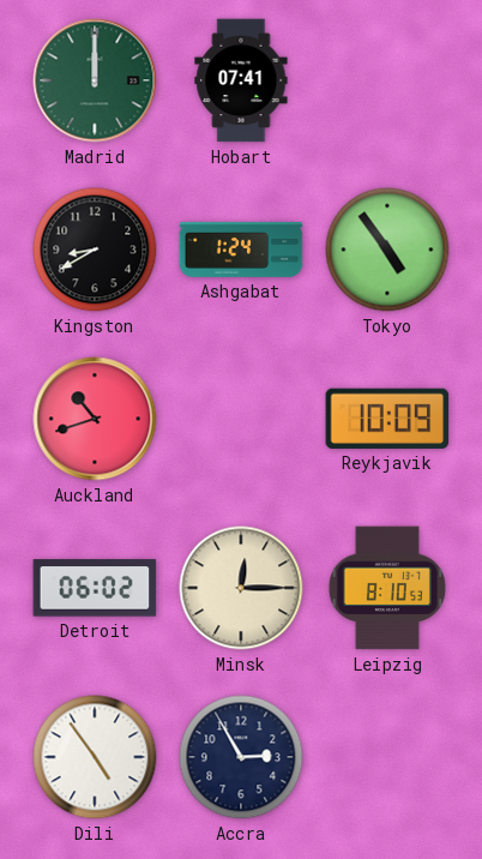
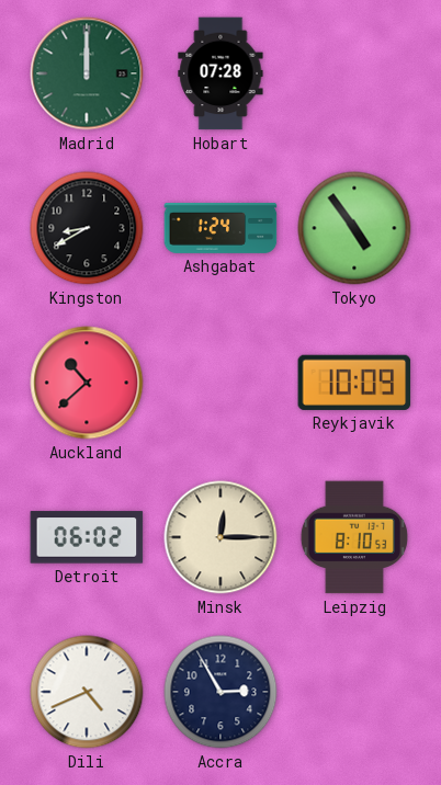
Hobart: 07:41 -> 07:28 (220, 73)
Auckland: 10:42 -> 10:38 (87, 383)
Dili: 4:54 -> 4:41 (87, 692)
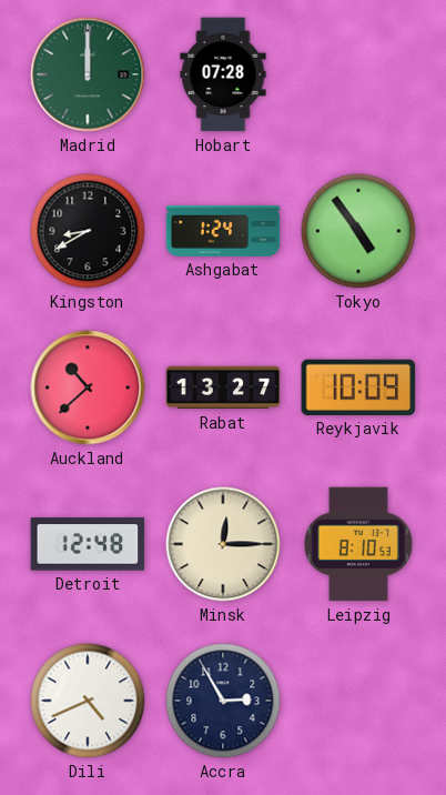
Rabat: none -> 13:27 (223, 388)
Detroit: 06:02 -> 12:48 (88, 544)
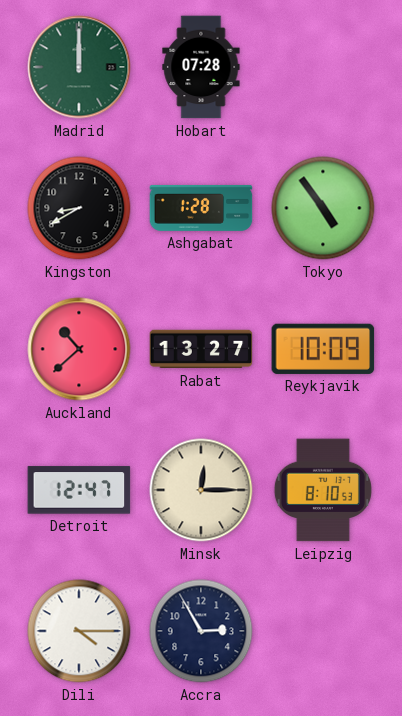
Ashgabat: 1:24 -> 1:28 (201, 208)
Detroit: 12:48 -> 12:47 (79, 490)
Dili: 4:41 -> 4:15 (79, 631)
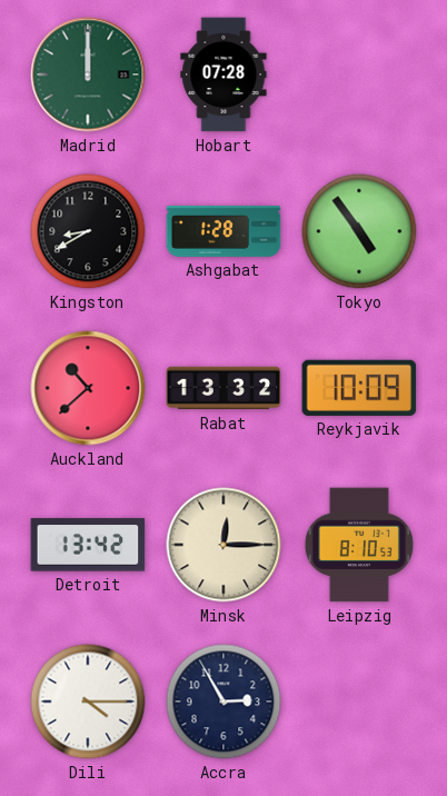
Rabat: 13:27 -> 13:32 (223, 388)
Detroit: 12:47 -> 13:42 (88, 545)
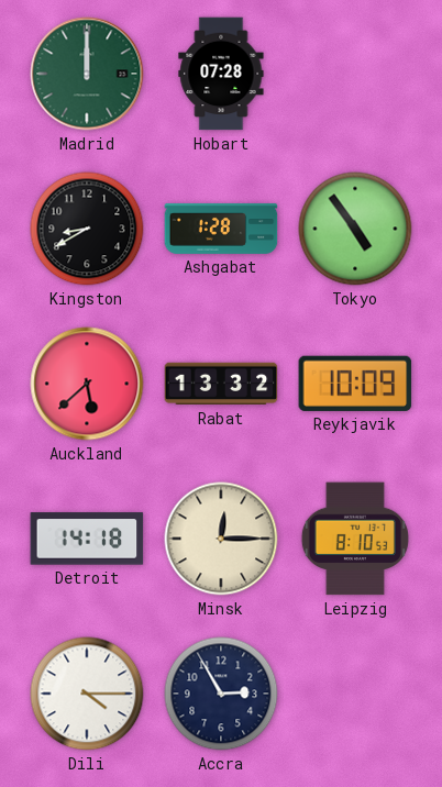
Auckland: 10:38 -> 5:38 (87, 384)
Detroit: 13:42 -> 14:18 (87, 539)
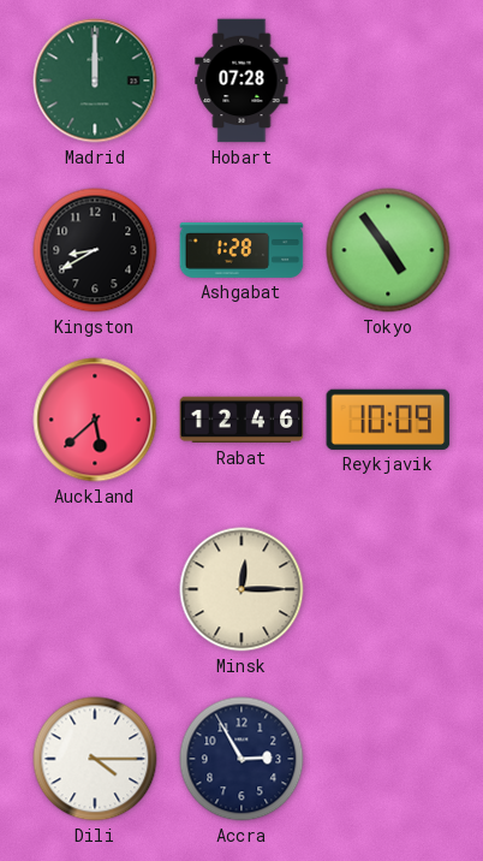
Rabat: 13:32 -> 12:46 (241, 420)
Detroit: 14:18 -> none (87, 539)
Leipzig: 8:10 -> none (355, 539)
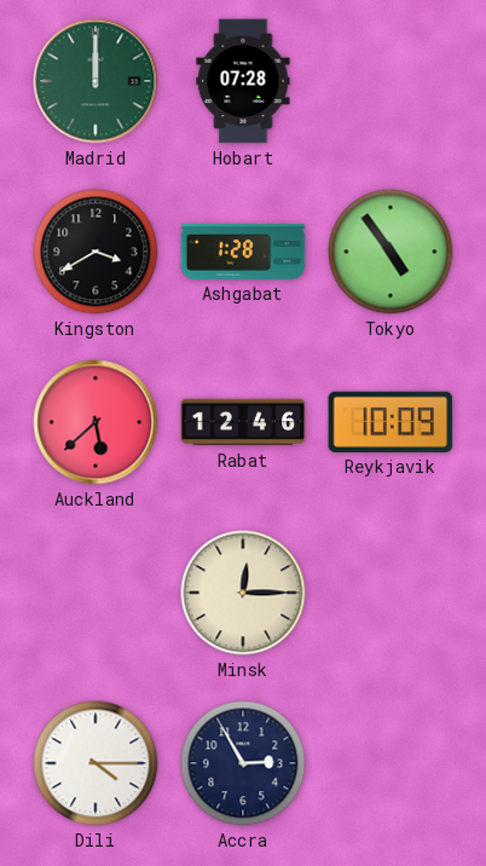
Kingston: 8:40 -> 3:40 (96, 252)
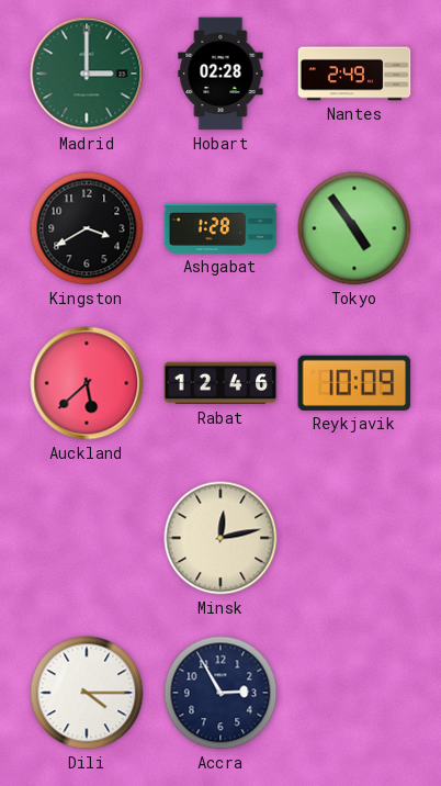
Madrid: 12:00 -> 3:00 (87, 74)
Hobart: 07:28 -> 02:28 (220, 74)
Nantes: none -> 2:49 (354, 74)
Minsk: 12:15 -> 12:13 (220, 538)
